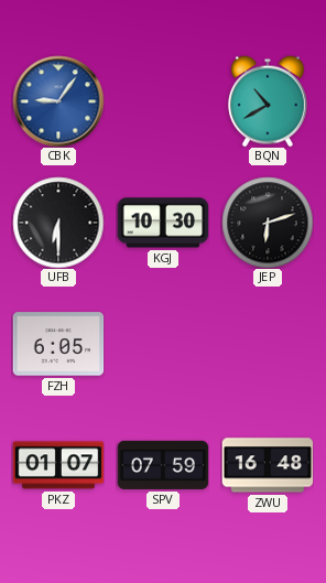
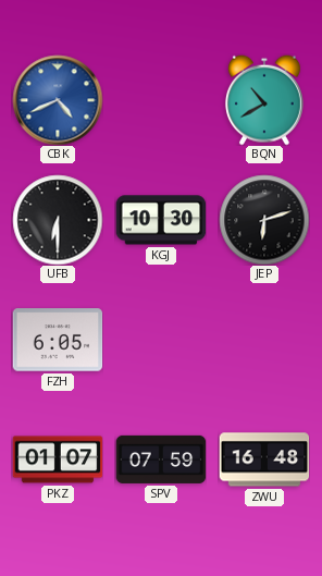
CBK: 9:06 -> 4:41 (58, 100)
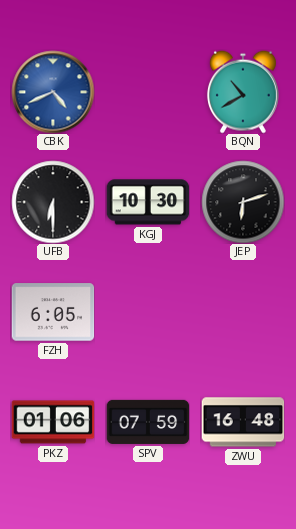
PKZ: 01:07 -> 01:06 (53, 422)
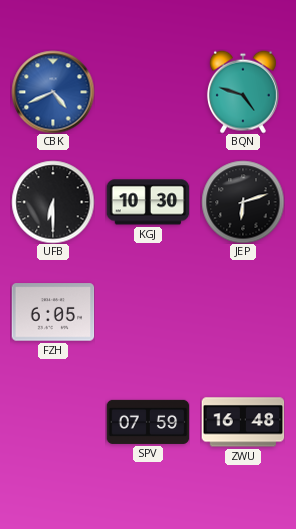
BQN: 10:40 -> 4:48 (243, 92)
PKZ: 01:06 -> none (53, 422)
